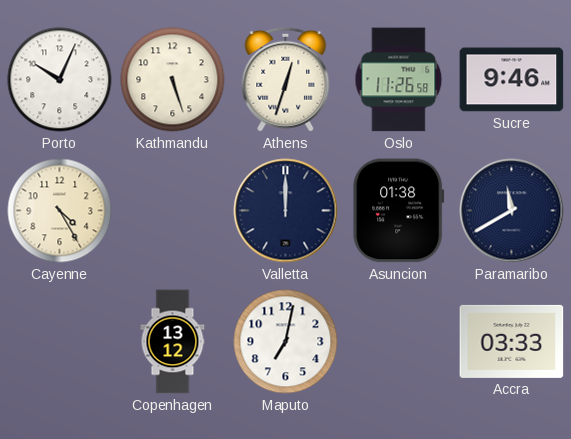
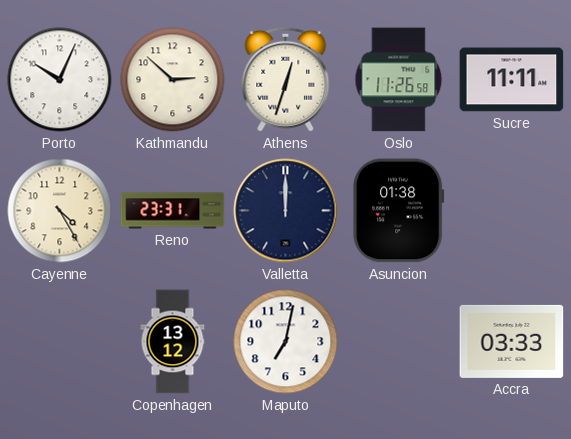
Kathmandu: 5:27 -> 2:52 (173, 80)
Sucre: 9:46 -> 11:11 (512, 80)
Reno: none -> 23:31 (173, 211)
Paramaribo: 11:40 -> none (512, 211)
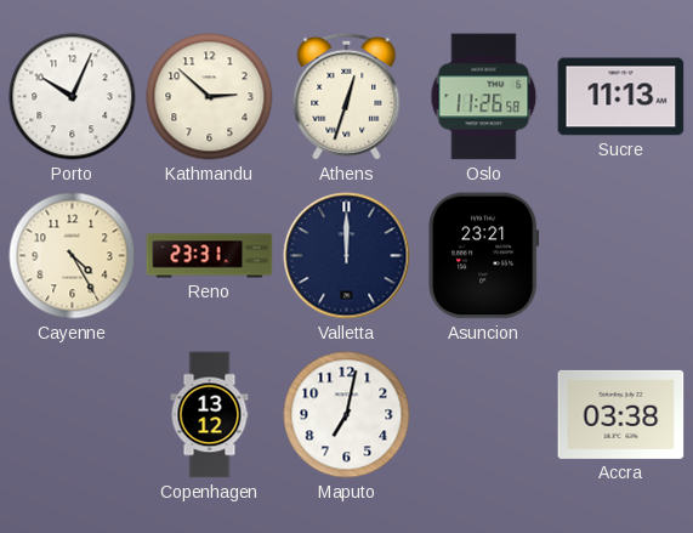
Sucre: 11:11 -> 11:13 (621, 97)
Asuncion: 01:38 -> 23:21 (484, 256)
Accra: 03:33 -> 03:38 (621, 414)
